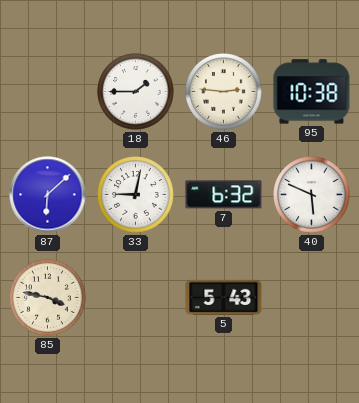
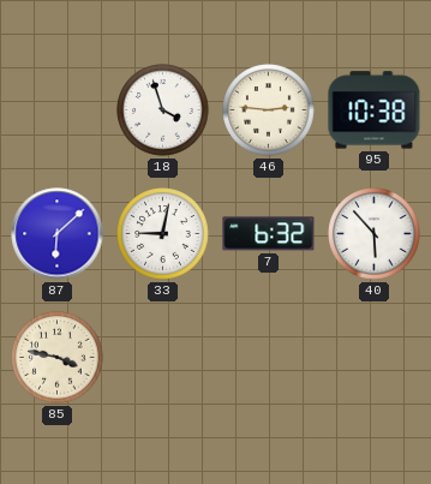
18: 1:45 -> 3:57 (163, 110)
40: 5:49 -> 5:53 (375, 234)
5: 5:43 -> none (224, 297)
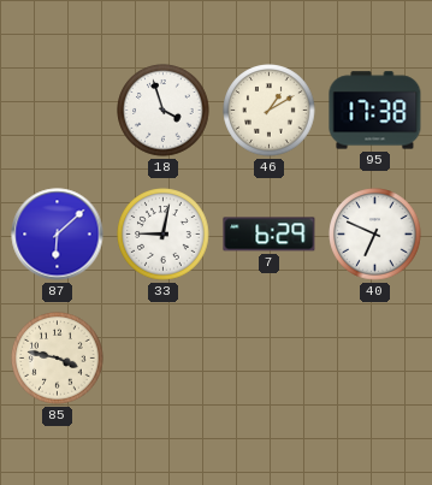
46: 2:46 -> 1:10 (270, 111)
95: 10:38 -> 17:38 (375, 111)
7: 6:32 -> 6:29 (270, 235)
40: 5:53 -> 6:49 (375, 235)
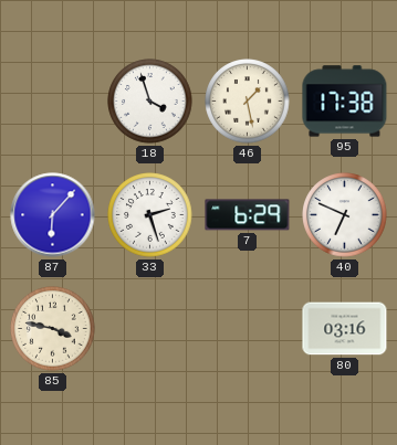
46: 1:10 -> 1:28 (248, 102)
87: 6:08 -> 6:07 (53, 215)
33: 9:02 -> 2:27 (150, 215)
80: none -> 03:16 (345, 329)
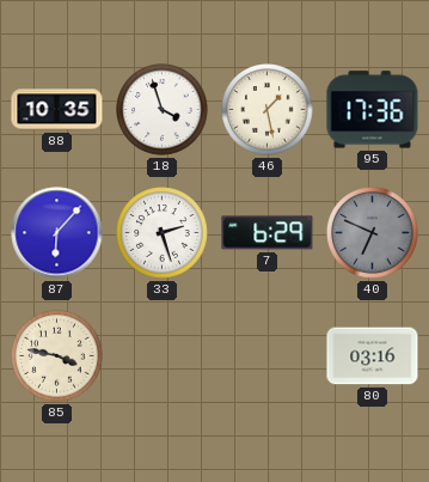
88: none -> 10:35 (57, 110)
95: 17:38 -> 17:36 (373, 110)
40 dial: white -> grey (373, 233)
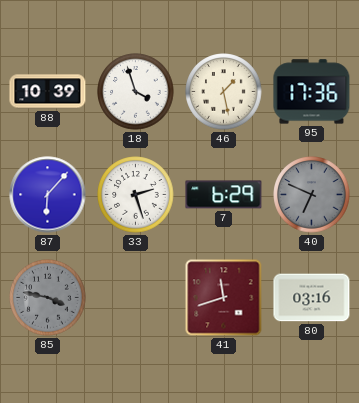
88: 10:35 -> 10:39 (48, 92)
85 dial: cream -> grey (48, 298)
41: none -> 11:42 (224, 298)
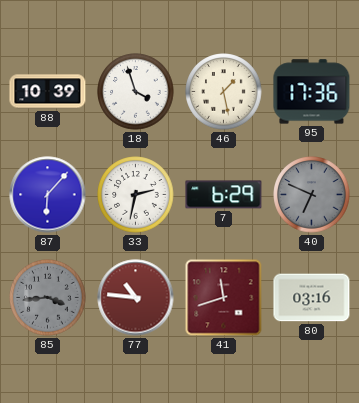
33: 2:27 -> 2:32 (136, 195)
85: 3:47 -> 3:44 (48, 298)
77: none -> 10:46 (136, 298)
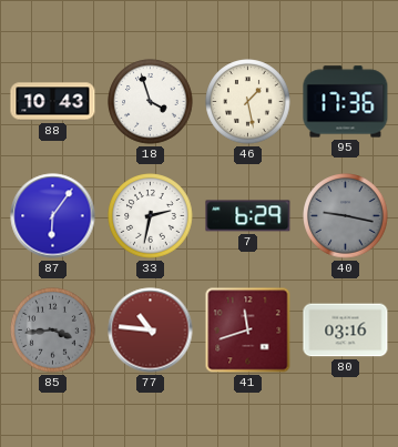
88: 10:39 -> 10:43 (53, 102)
87: 6:07 -> 6:06 (53, 216)
40: 6:49 -> 9:17 (346, 216)
